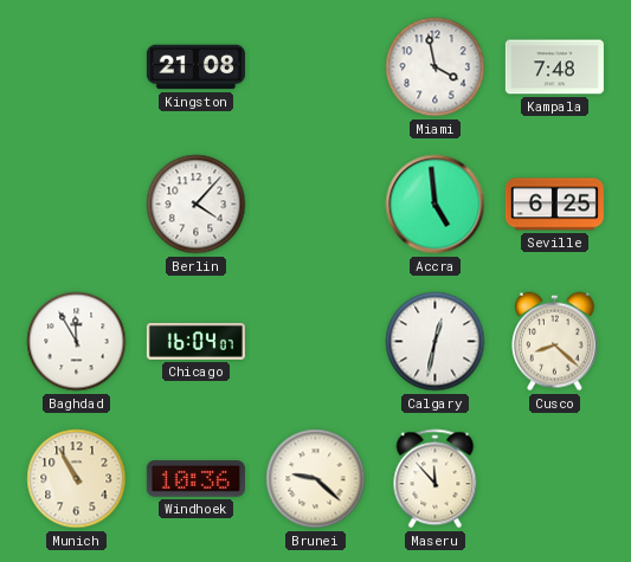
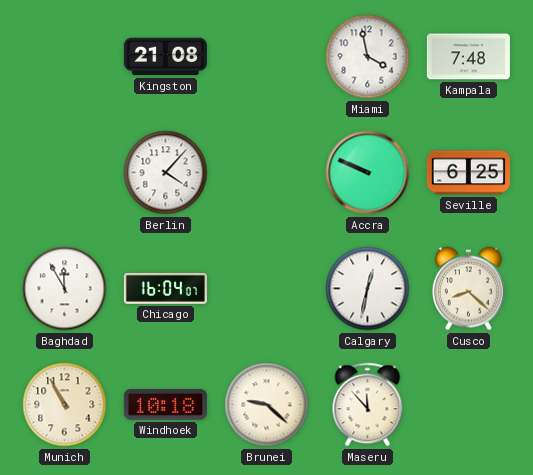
Accra: 4:59 -> 9:49 (368, 173)
Windhoek: 10:36 -> 10:18 (165, 405)
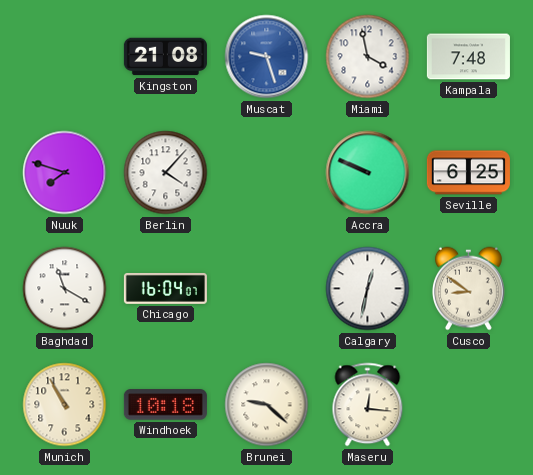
Muscat: none -> 9:27 (267, 57)
Nuuk: none -> 7:48 (65, 173)
Baghdad: 11:55 -> 11:20 (65, 289)
Cusco: 8:22 -> 8:51 (468, 289)
Maseru: 11:53 -> 12:16 (368, 405)
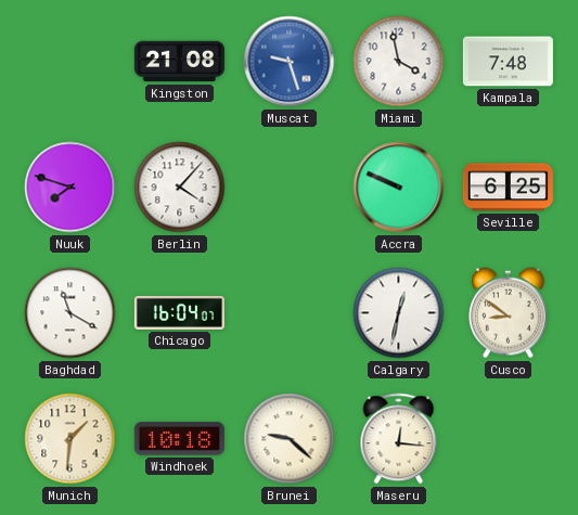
Munich: 10:55 -> 1:31 (70, 439)
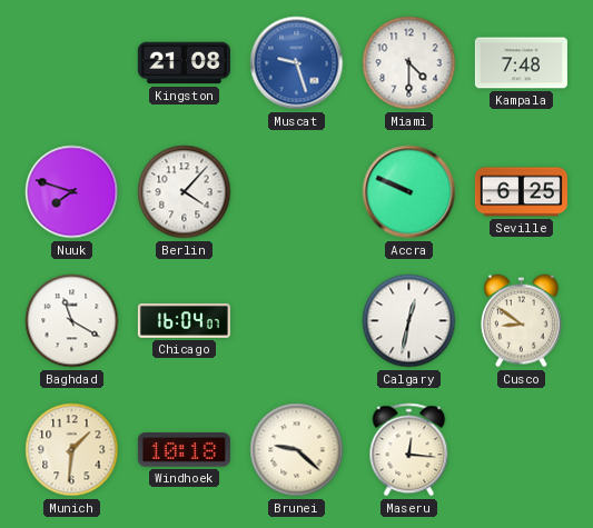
Miami: 3:58 -> 4:30 (409, 63)
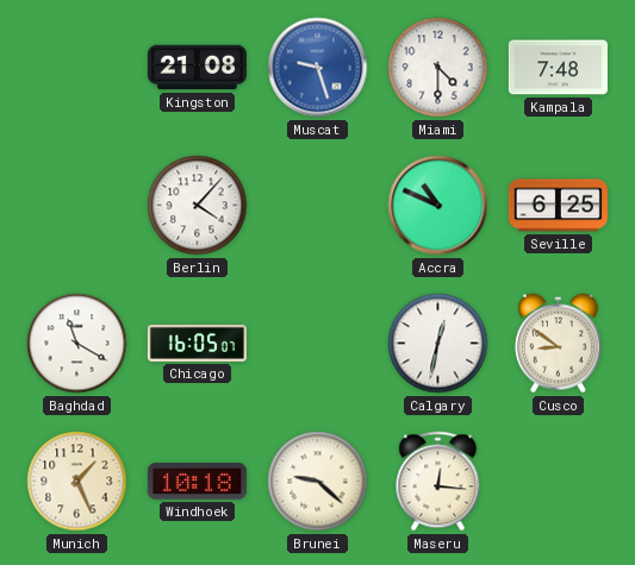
Nuuk: 7:48 -> none (72, 192)
Accra: 9:49 -> 10:49 (438, 206)
Chicago: 16:04 -> 16:05 (197, 343)
Munich: 1:31 -> 1:26 (77, 482)
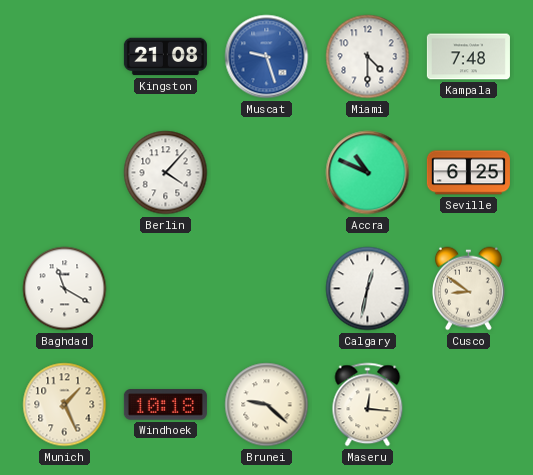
Chicago: 16:05 -> none (197, 343)
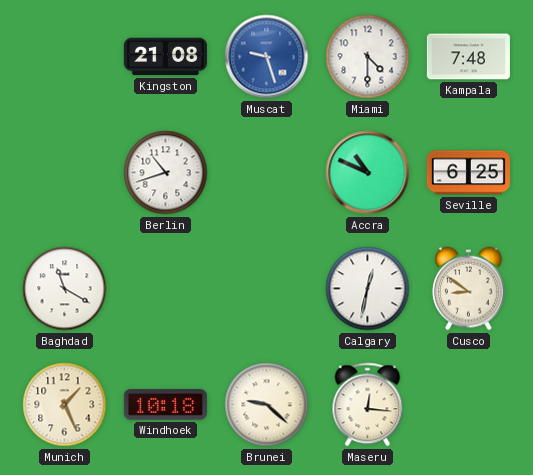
Berlin: 4:07 -> 10:42 (166, 173)
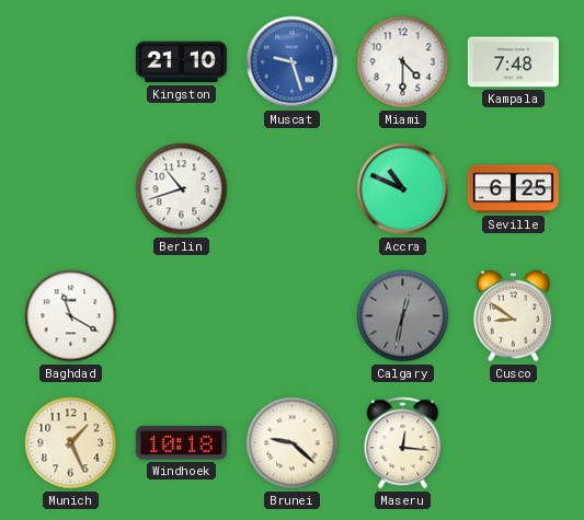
Kingston: 21:08 -> 21:10 (181, 62)
Calgary dial: white -> grey (403, 316)
